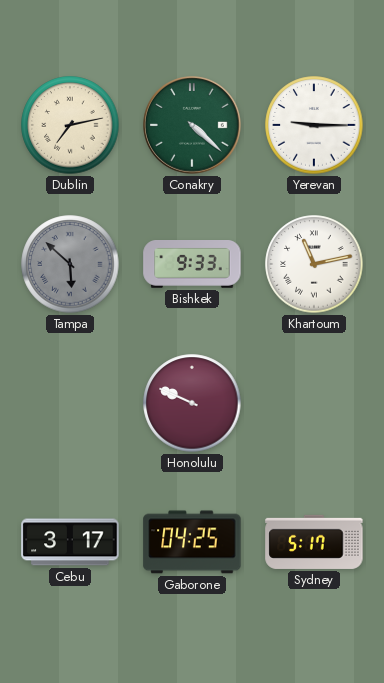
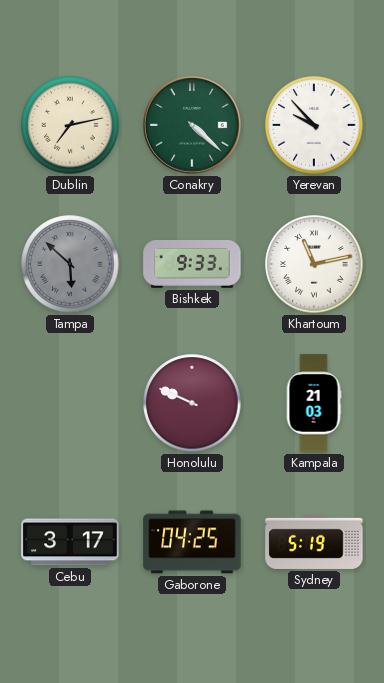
Yerevan: 9:15 -> 9:53 (314, 125)
Kampala: none -> 21:03 (314, 403)
Sydney: 5:17 -> 5:19 (314, 542)
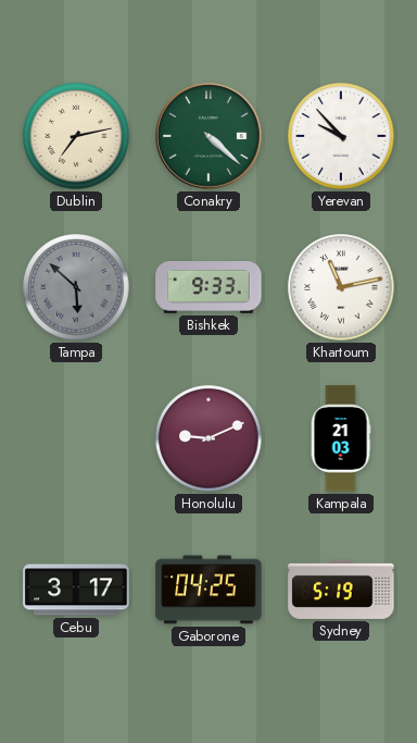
Honolulu: 9:49 -> 9:11 (208, 438)
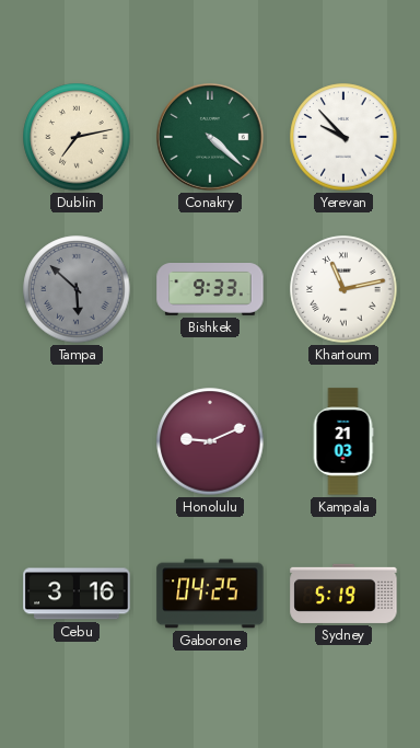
Cebu: 3:17 -> 3:16 (77, 594)
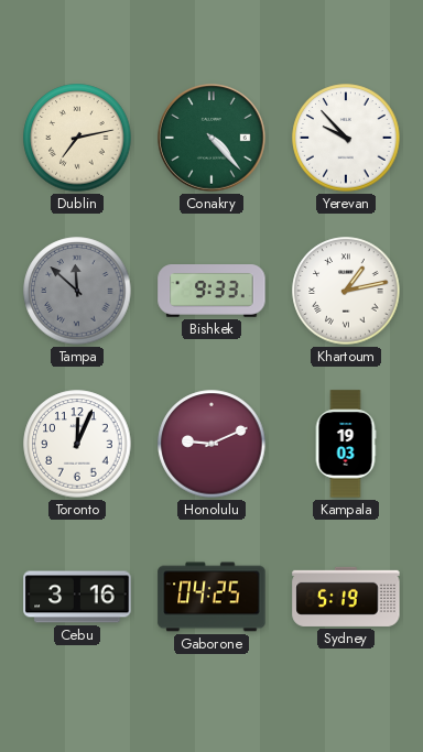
Conakry: 4:22 -> 4:23 (213, 139)
Tampa: 5:52 -> 11:52 (77, 291)
Khartoum: 11:13 -> 1:13 (346, 291)
Toronto: none -> 12:04 (77, 444)
Kampala: 21:03 -> 19:03 (346, 444)
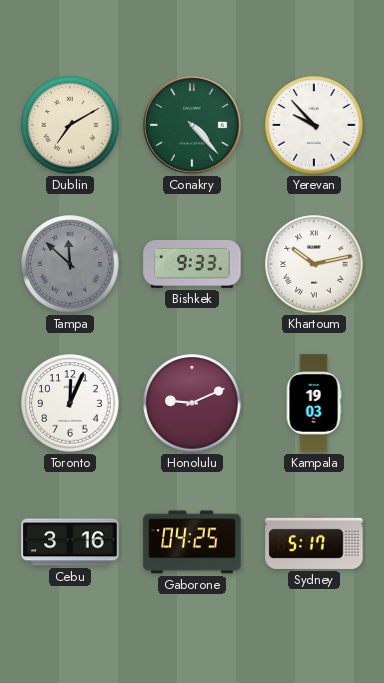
Dublin: 7:13 -> 7:10 (70, 125)
Khartoum: 1:13 -> 10:13 (314, 264)
Sydney: 5:19 -> 5:17 (314, 542)
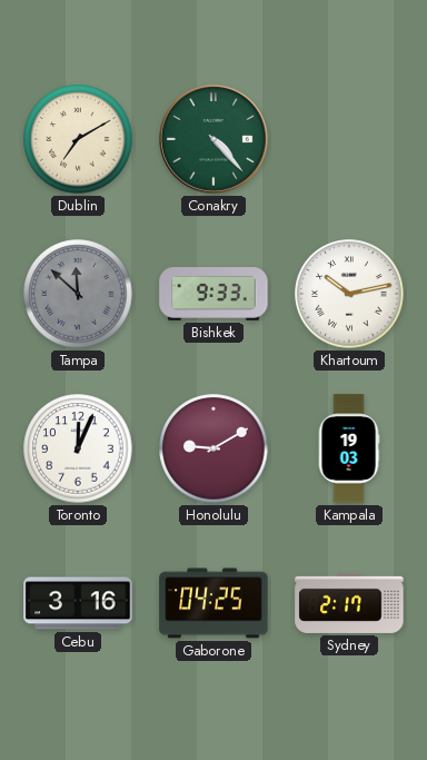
Yerevan: 9:53 -> none (314, 125)
Honolulu: 9:11 -> 9:10 (213, 448)
Sydney: 5:17 -> 2:17 (349, 603)
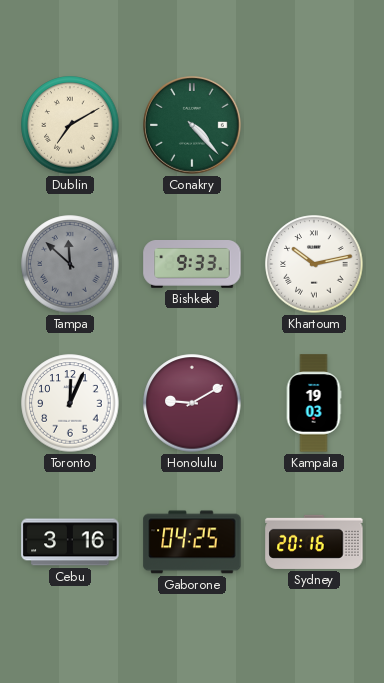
Sydney: 2:17 -> 20:16 (314, 542)
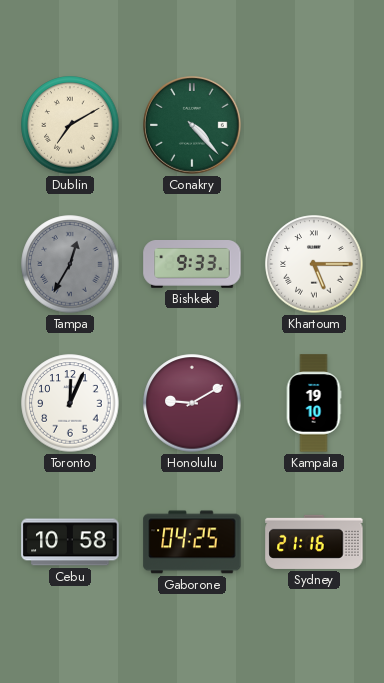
Tampa: 11:52 -> 12:35 (70, 264)
Khartoum: 10:13 -> 5:15 (314, 264)
Kampala: 19:03 -> 19:10 (314, 403)
Cebu: 3:16 -> 10:58 (70, 542)
Sydney: 20:16 -> 21:16 (314, 542)
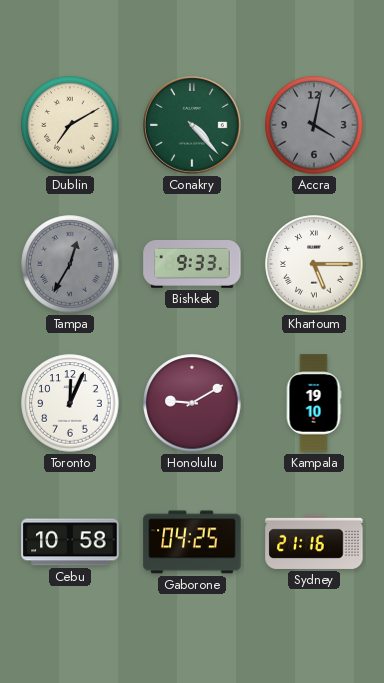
Accra: none -> 4:02 (314, 125)
